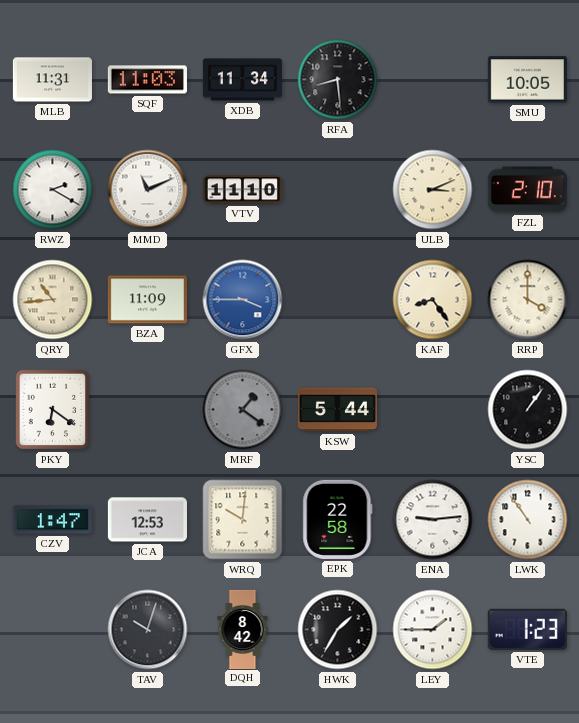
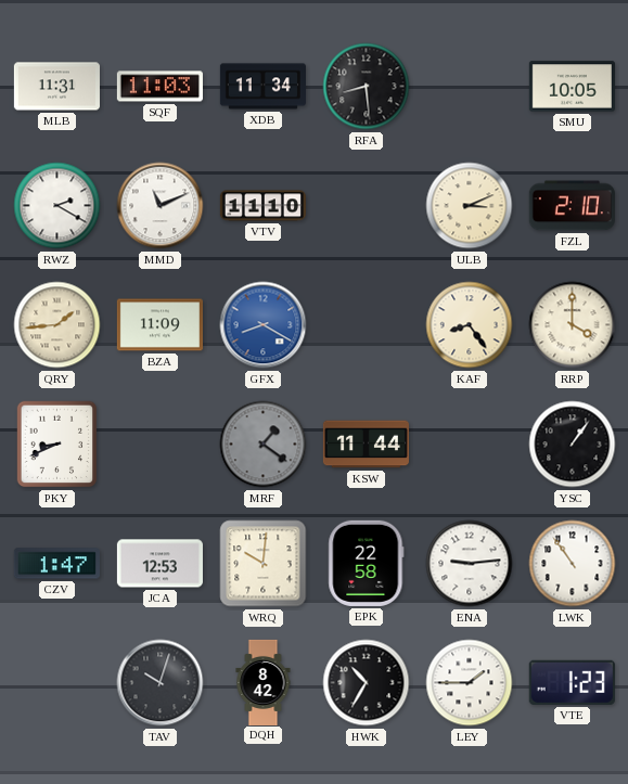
QRY: 10:44 -> 1:44 (57, 325)
GFX: 3:45 -> 8:20 (264, 325)
PKY: 6:21 -> 8:41 (57, 445)
KSW: 5:44 -> 11:44 (366, 445)
HWK: 1:35 -> 10:35 (367, 683)
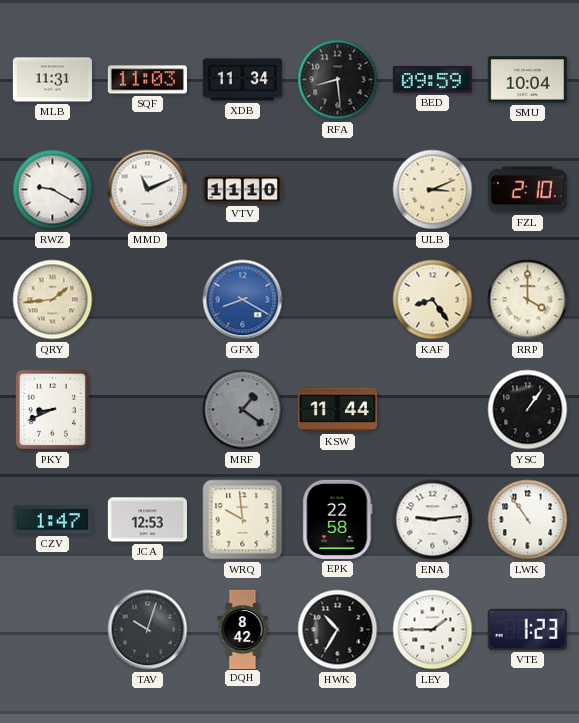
BED: none -> 09:59 (432, 80)
SMU: 10:05 -> 10:04 (527, 80)
RWZ: 2:20 -> 9:20 (53, 190)
BZA: 11:09 -> none (159, 325)
WRQ: 10:01 -> 9:59 (243, 520)
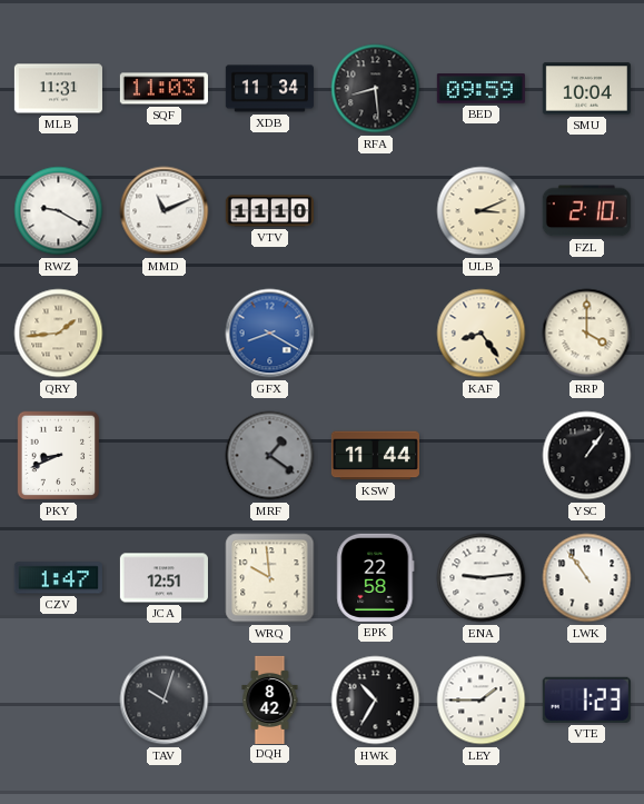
JCA: 12:53 -> 12:51 (164, 578)
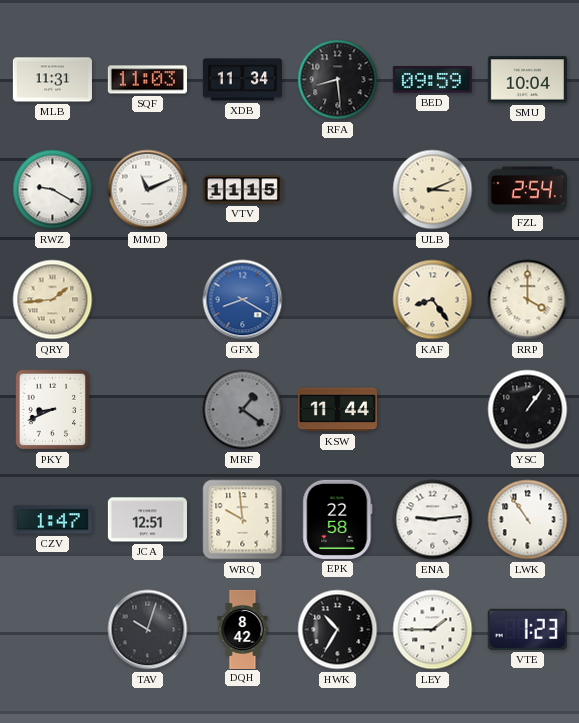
VTV: 11:10 -> 11:15 (242, 190)
FZL: 2:10 -> 2:54 (527, 190)
